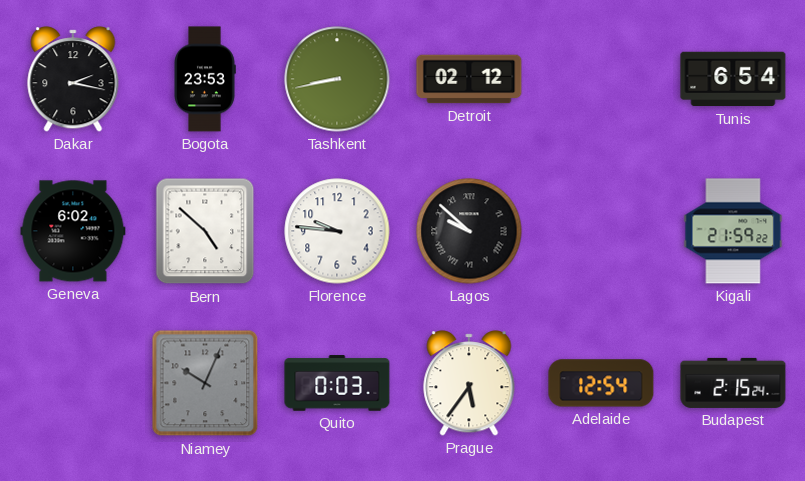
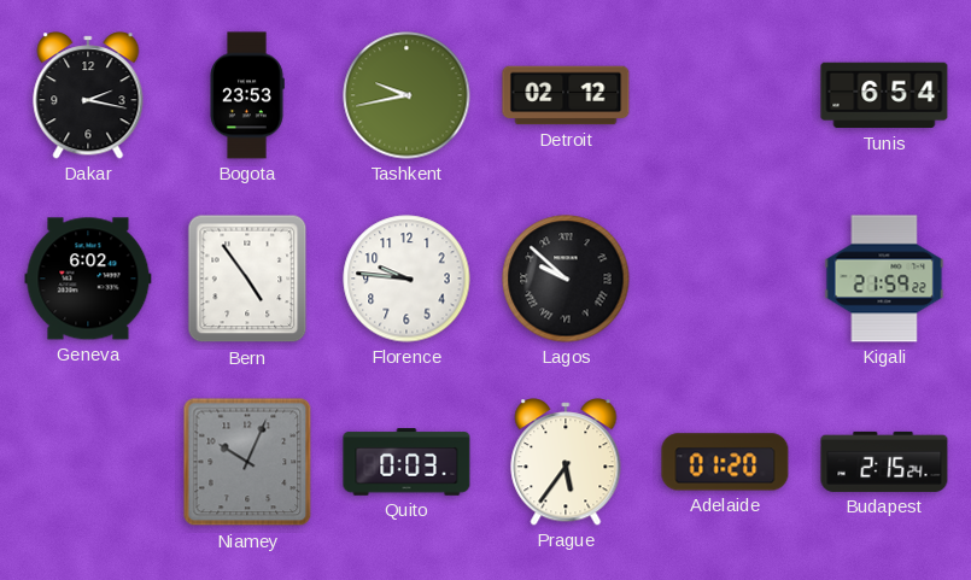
Tashkent: 8:43 -> 9:43 (406, 95)
Bern: 4:52 -> 4:54 (247, 279)
Adelaide: 12:54 -> 01:20 (725, 462)
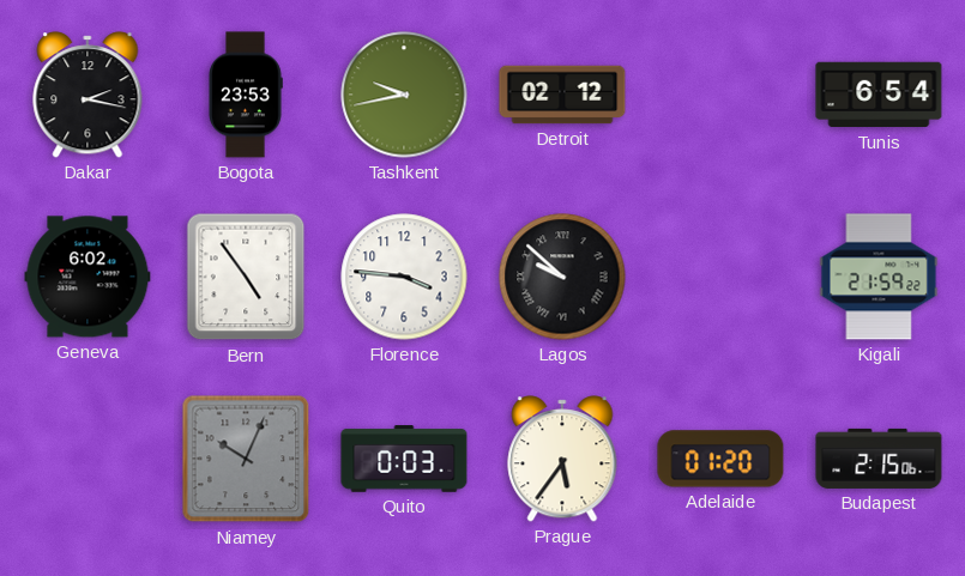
Florence: 9:46 -> 3:46 (404, 277)
Budapest: 2:15:24 -> 2:15:06 (879, 459)
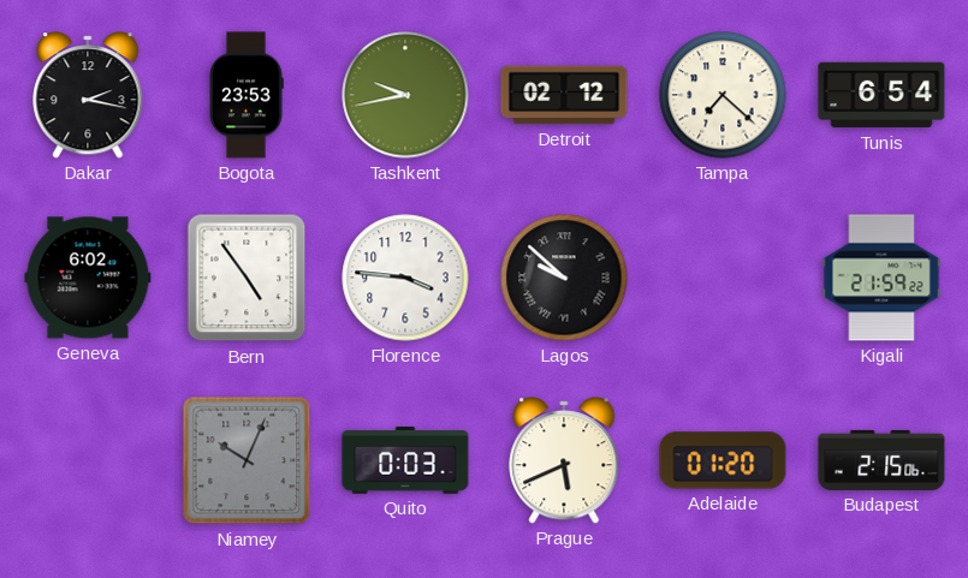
Tampa: none -> 7:22 (723, 95)
Prague: 5:36 -> 5:41 (564, 460)
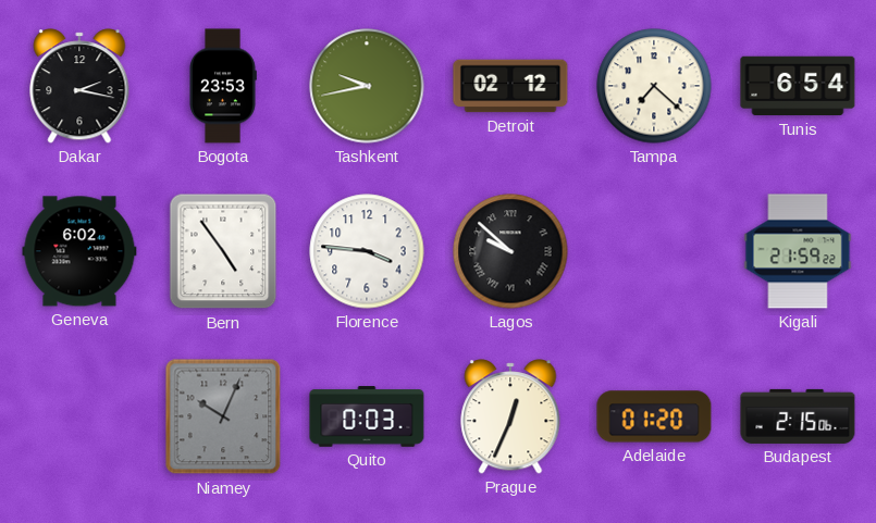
Prague: 5:41 -> 12:34 (510, 416)
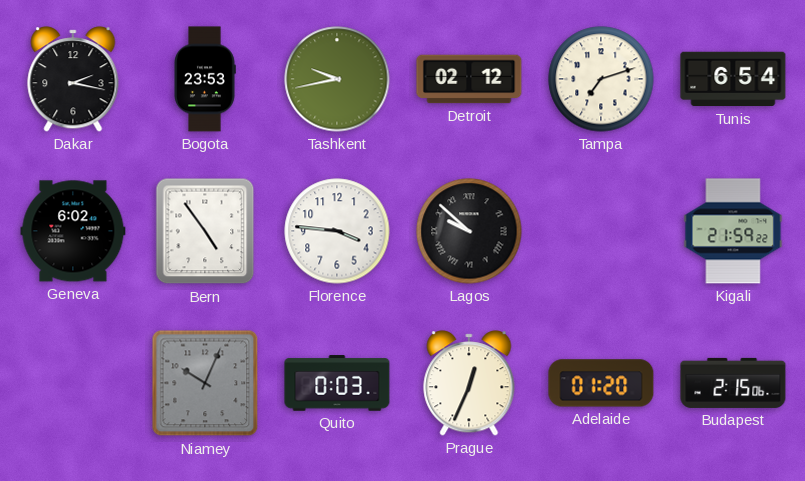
Tampa: 7:22 -> 7:12 (601, 79)
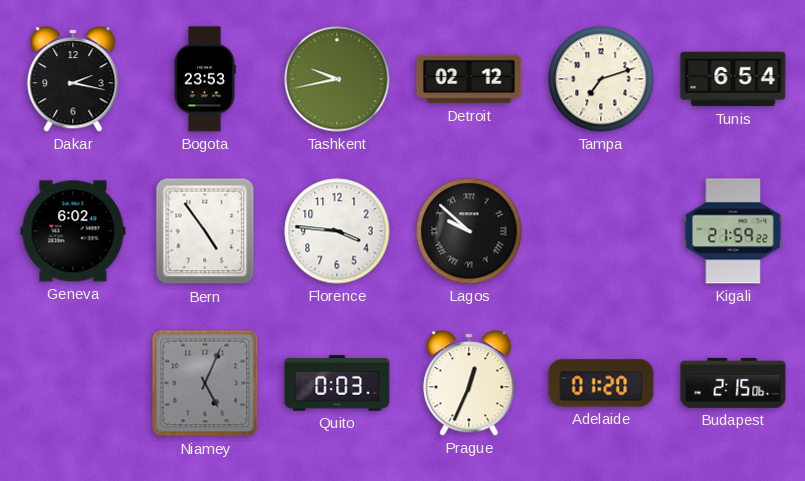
Niamey: 10:04 -> 5:04 (205, 383)
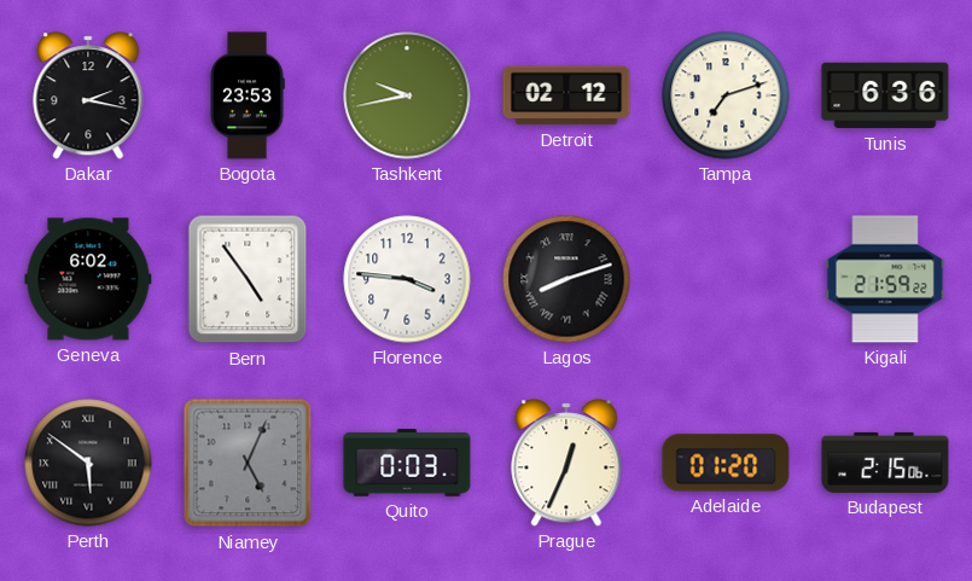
Tunis: 6:54 -> 6:36 (885, 95)
Lagos: 9:52 -> 8:12 (566, 279)
Perth: none -> 5:51 (88, 463)
